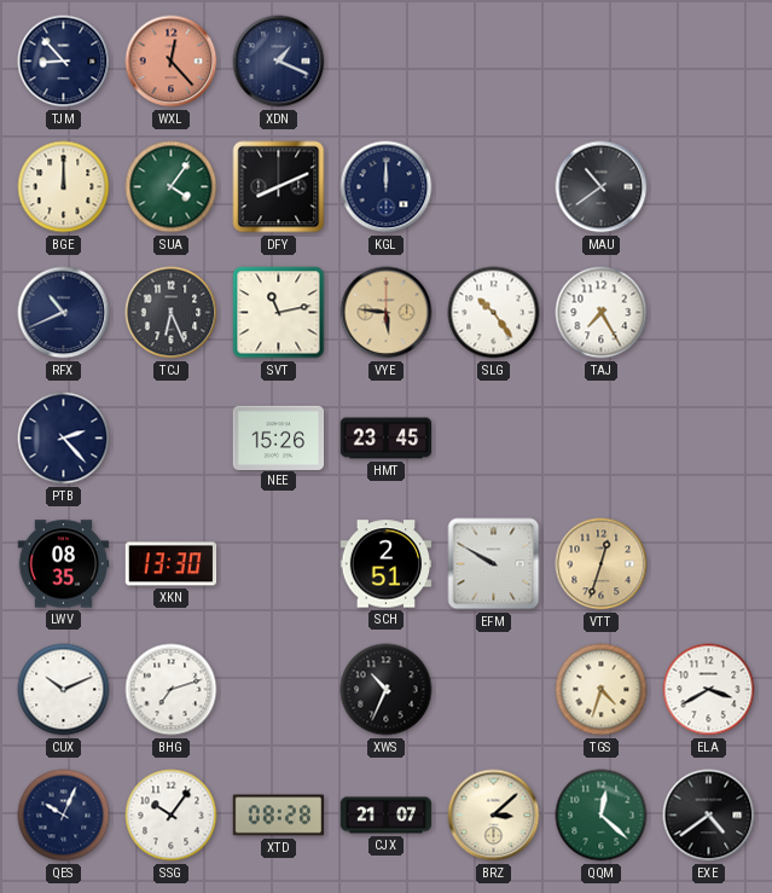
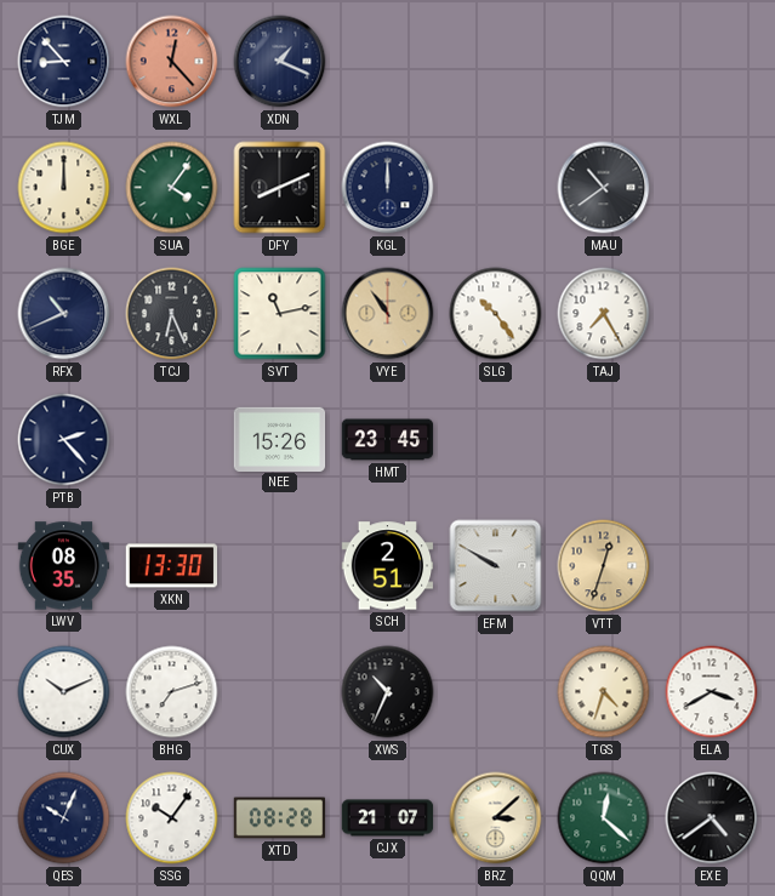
VYE: 5:46 -> 10:54 (388, 314)
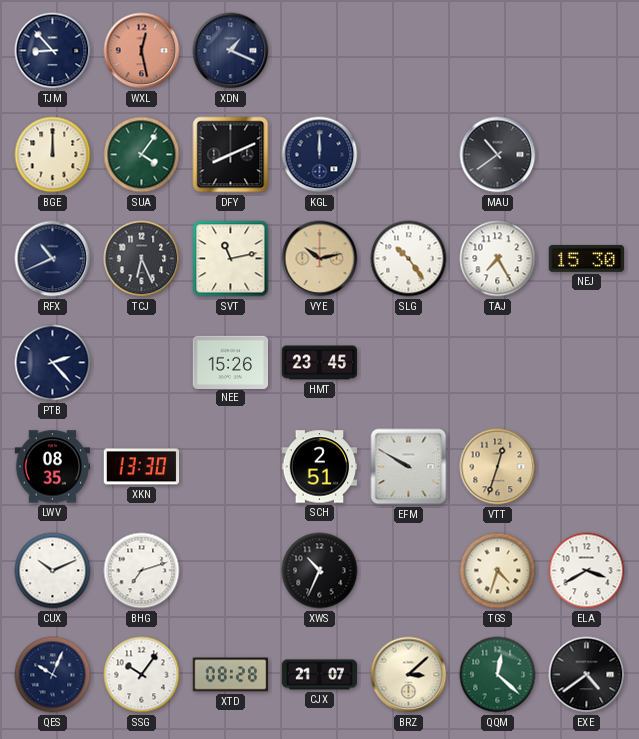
WXL: 12:23 -> 12:28 (142, 51)
VYE: 10:54 -> 10:13 (320, 259)
NEJ: none -> 15:30 (587, 258)
